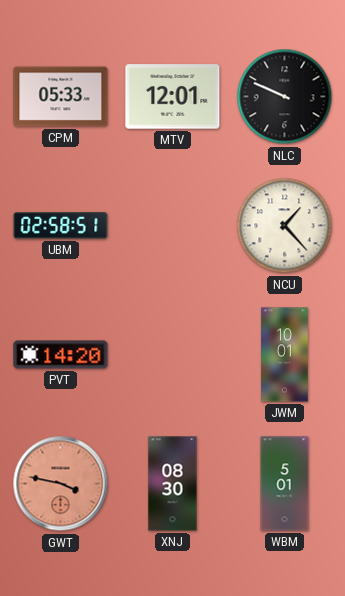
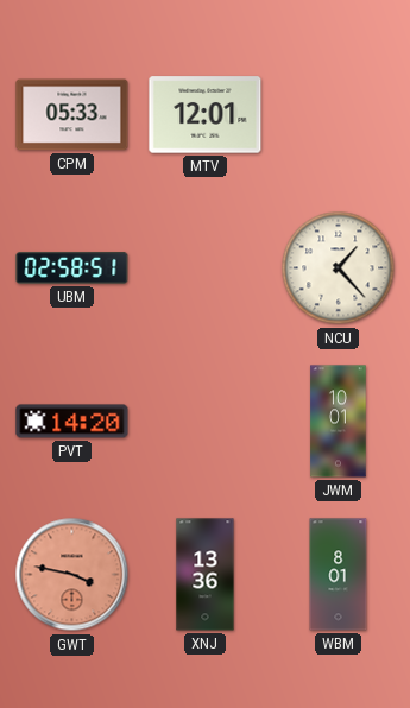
NLC: 9:49 -> none (285, 97)
XNJ: 08:30 -> 13:36 (206, 575)
WBM: 5:01 -> 8:01 (339, 575)
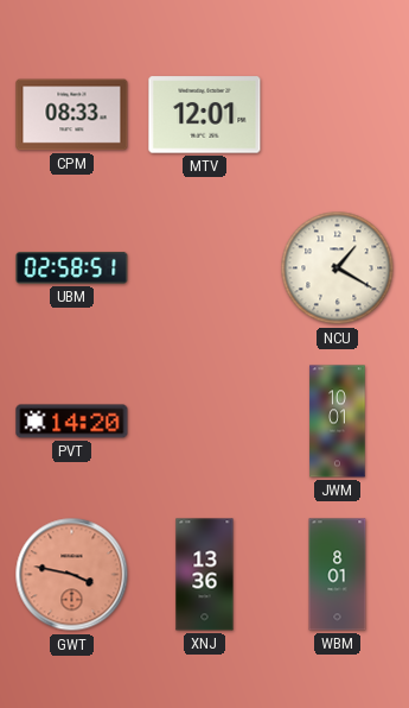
CPM: 05:33 -> 08:33 (72, 115)
NCU: 1:23 -> 1:20 (338, 268)
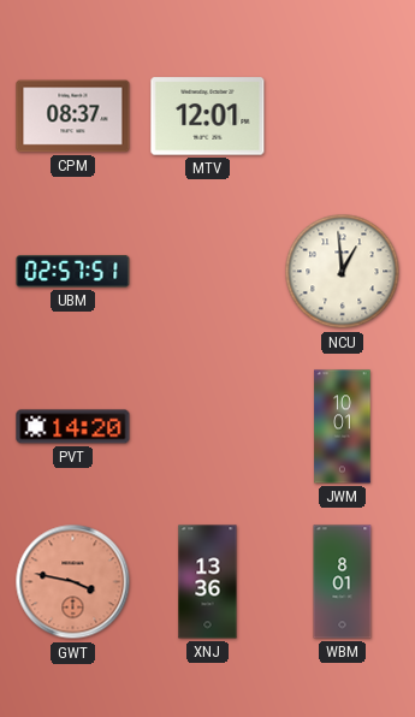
CPM: 08:33 -> 08:37 (73, 117)
UBM: 02:58 -> 02:57 (73, 272)
NCU: 1:20 -> 12:59 (343, 272)
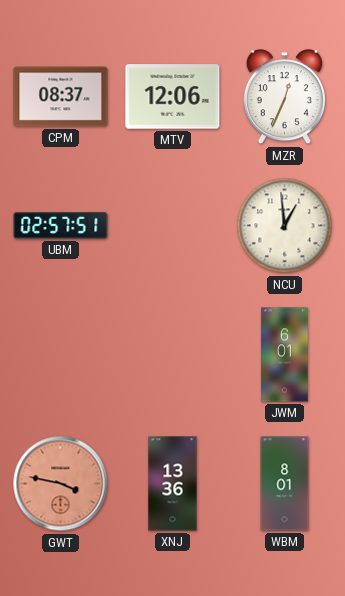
MTV: 12:01 -> 12:06 (173, 97)
MZR: none -> 12:34 (284, 97)
PVT: 14:20 -> none (73, 427)
JWM: 10:01 -> 6:01 (285, 355)
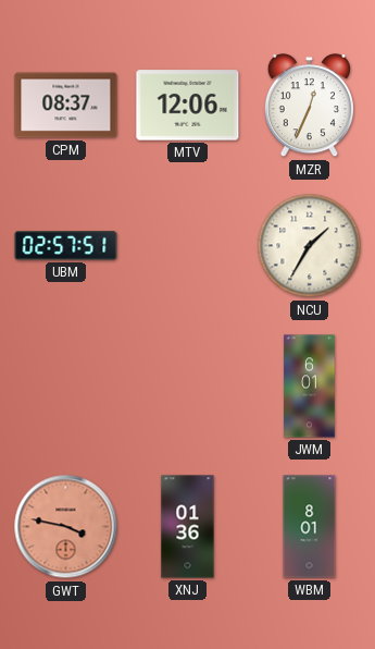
NCU: 12:59 -> 1:35 (310, 246)
XNJ: 13:36 -> 01:36 (188, 527)
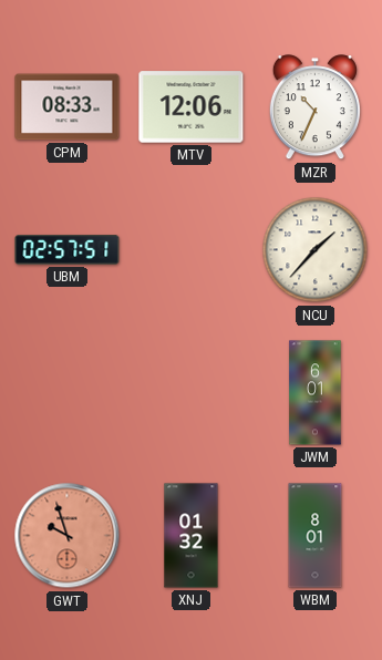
CPM: 08:37 -> 08:33 (68, 107)
MZR: 12:34 -> 10:34 (314, 107)
NCU: 1:35 -> 1:37 (316, 250)
GWT: 3:47 -> 9:57 (68, 536)
XNJ: 01:36 -> 01:32 (192, 536)
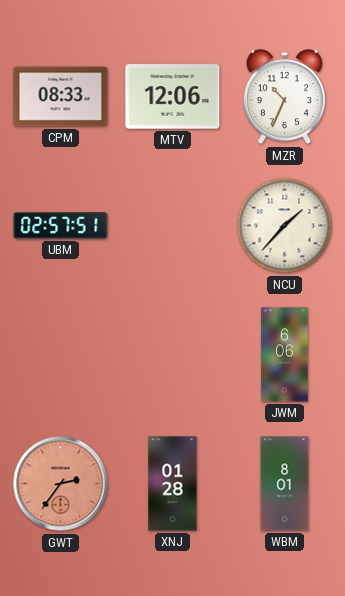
JWM: 6:01 -> 6:06 (285, 355)
GWT: 9:57 -> 2:36 (61, 484)
XNJ: 01:32 -> 01:28 (173, 484)
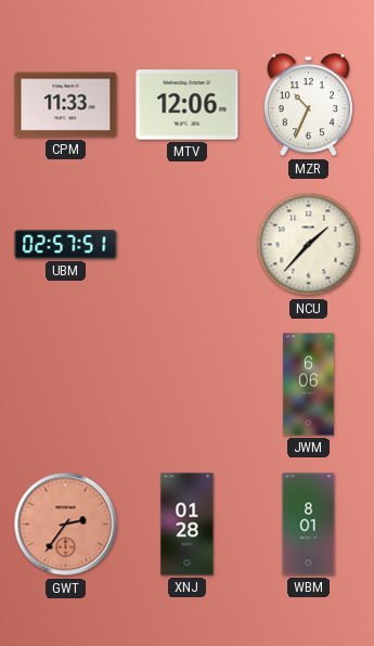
CPM: 08:33 -> 11:33 (66, 105)
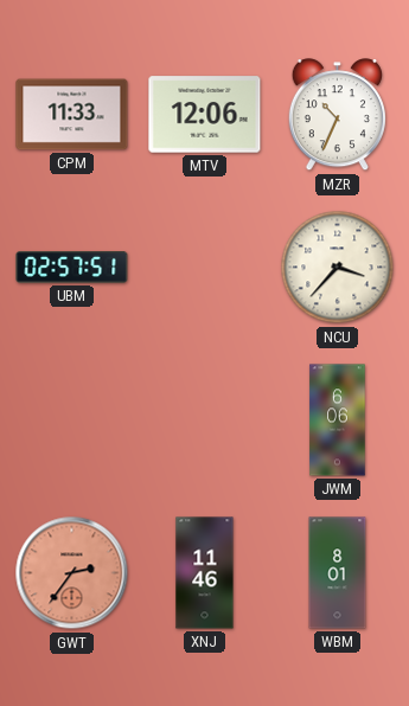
NCU: 1:37 -> 3:37 (338, 268)
XNJ: 01:28 -> 11:46 (205, 573)
